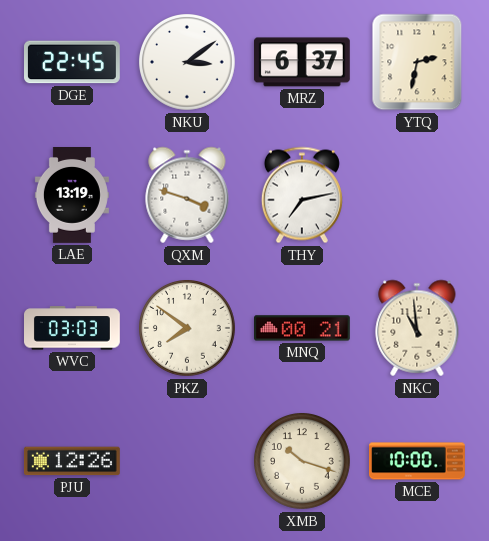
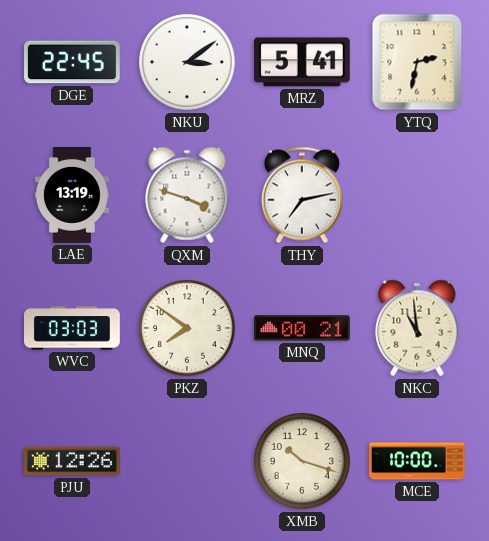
MRZ: 6:37 -> 5:41 (302, 62)
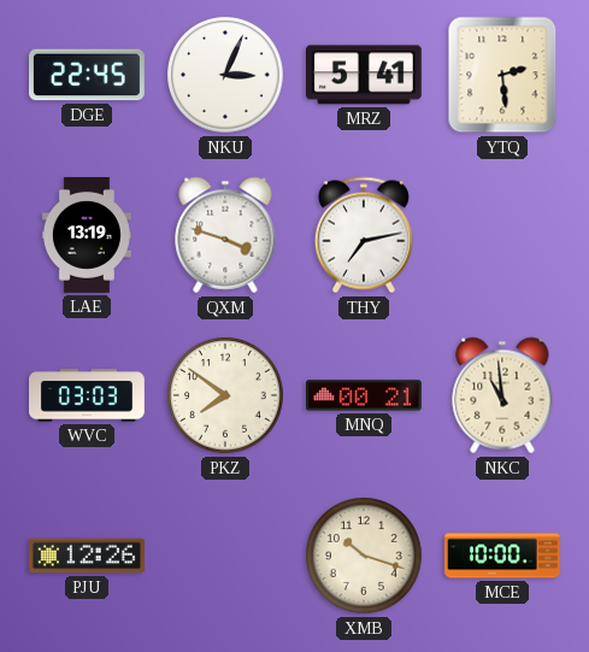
NKU: 3:09 -> 3:04 (226, 76)
YTQ: 2:32 -> 2:29 (502, 75)
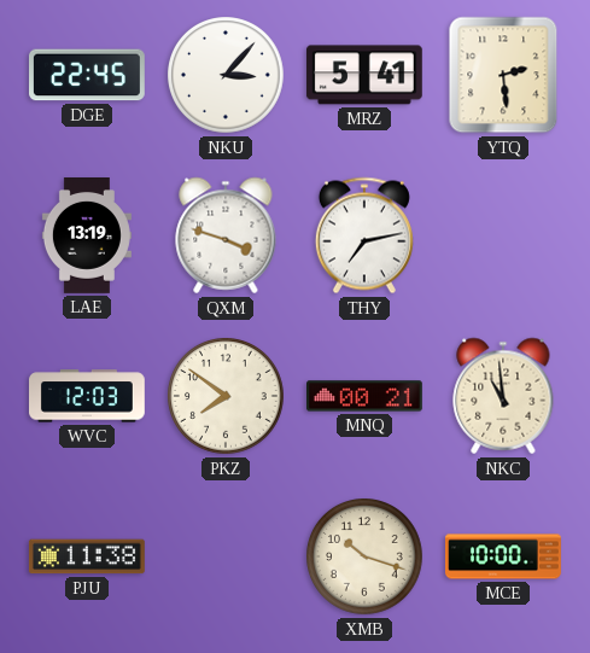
NKU: 3:04 -> 3:07 (227, 76)
WVC: 03:03 -> 12:03 (88, 396)
PJU: 12:26 -> 11:38 (87, 556)
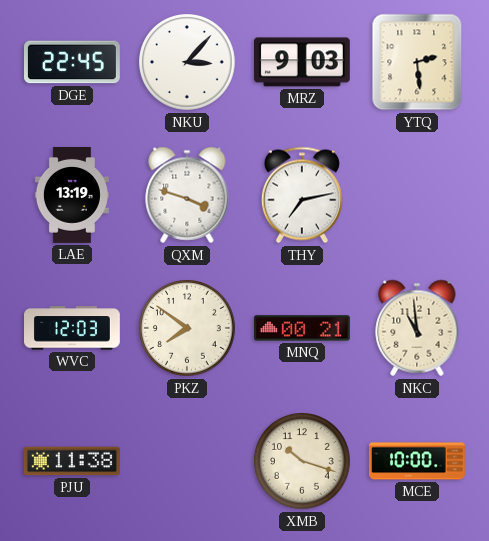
MRZ: 5:41 -> 9:03 (302, 62)
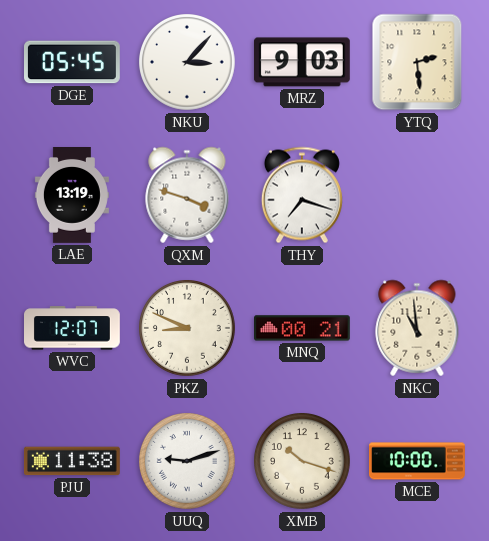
DGE: 22:45 -> 05:45 (73, 62)
THY: 7:13 -> 7:18 (302, 195)
WVC: 12:03 -> 12:07 (73, 328)
PKZ: 7:51 -> 8:49 (188, 329)
UUQ: none -> 9:12 (188, 462)
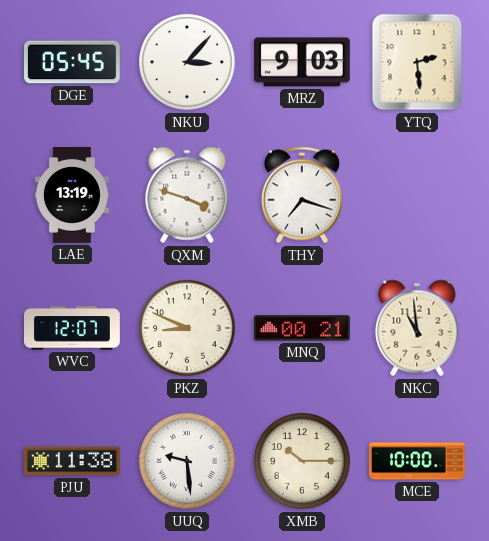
UUQ: 9:12 -> 9:29 (188, 462)
XMB: 10:18 -> 10:15 (303, 462)
